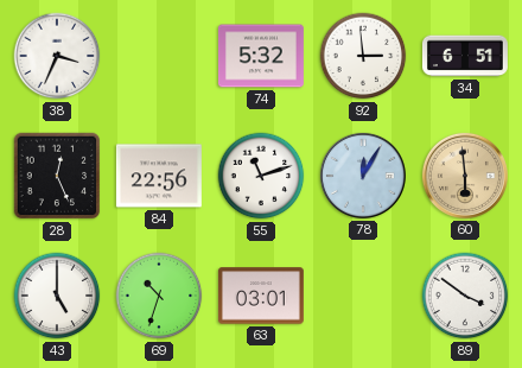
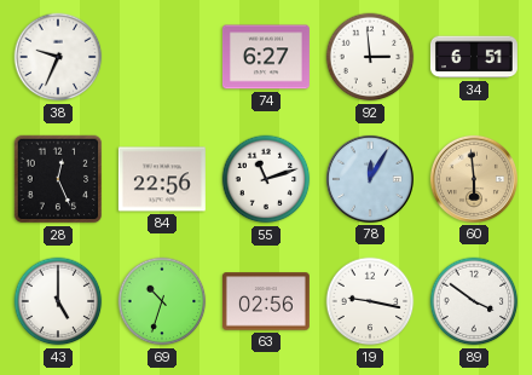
38: 3:34 -> 9:34 (58, 57)
74: 5:32 -> 6:27 (266, 57)
63: 03:01 -> 02:56 (266, 301)
19: none -> 9:17 (370, 301)
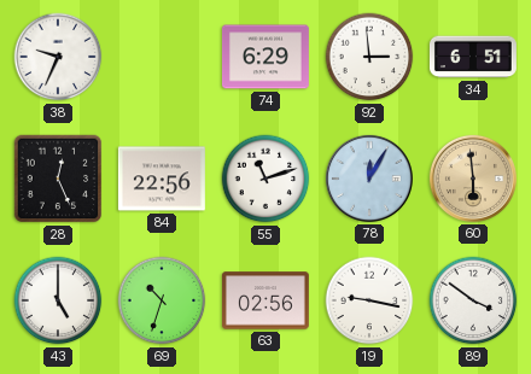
74: 6:27 -> 6:29 (265, 57)
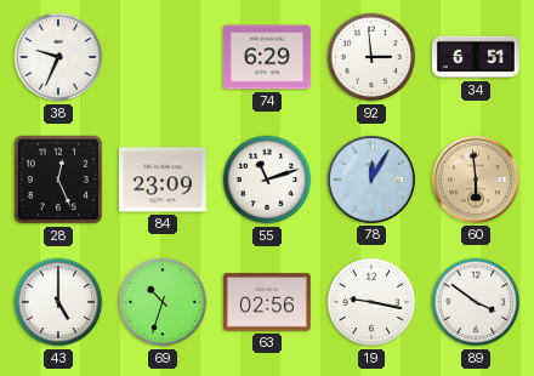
84: 22:56 -> 23:09 (163, 180)
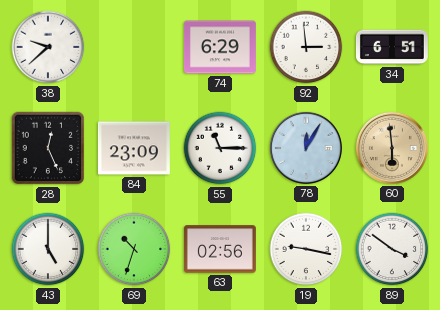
38: 9:34 -> 9:38 (48, 47)
55: 11:12 -> 11:15 (220, 148)
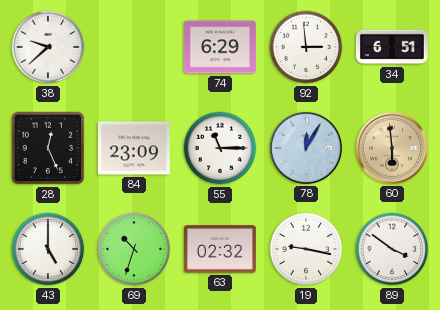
63: 02:56 -> 02:32 (220, 249)
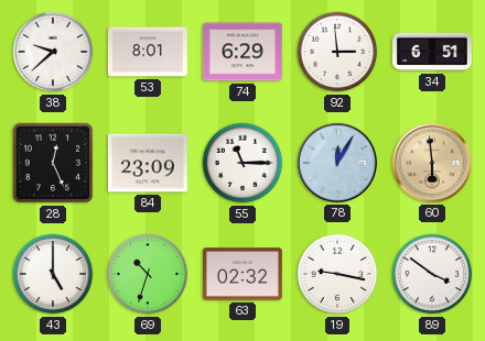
53: none -> 8:01 (148, 52)
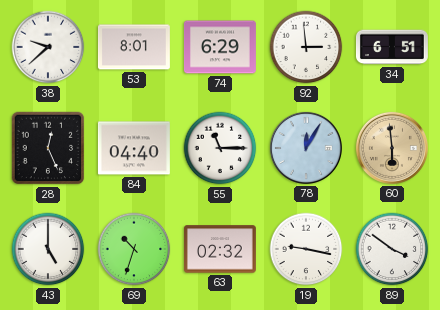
84: 23:09 -> 04:40 (134, 148)
